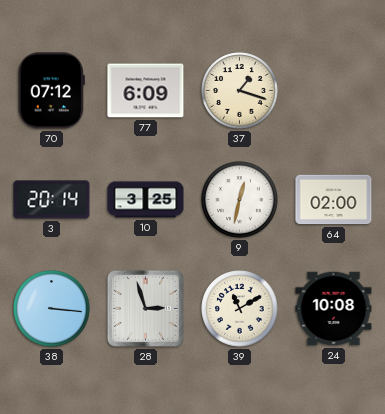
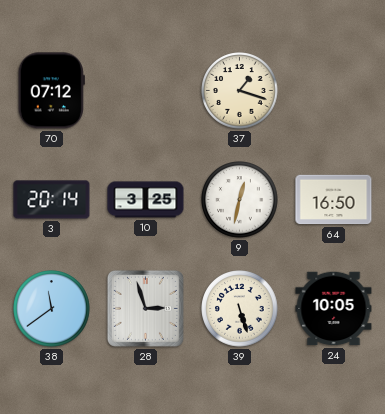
77: 6:09 -> none (146, 91)
64: 02:00 -> 16:50 (334, 200)
38: 3:16 -> 11:39 (52, 309)
39: 11:10 -> 5:27 (240, 309)
24: 10:08 -> 10:05 (334, 309)
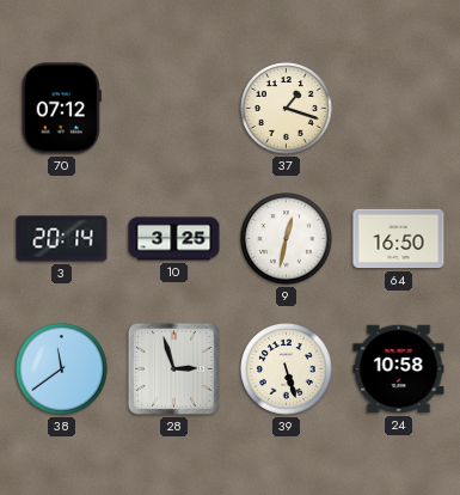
24: 10:05 -> 10:58 (399, 369)
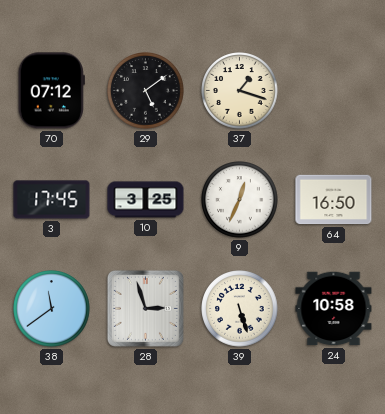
29: none -> 5:09 (146, 91)
3: 20:14 -> 17:45 (52, 200)
9: 12:32 -> 12:34 (240, 200)
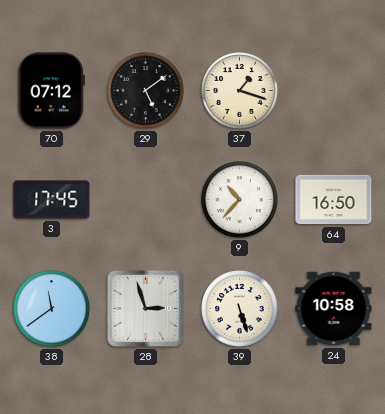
10: 3:25 -> none (146, 200)
9: 12:34 -> 10:37 (240, 200)
